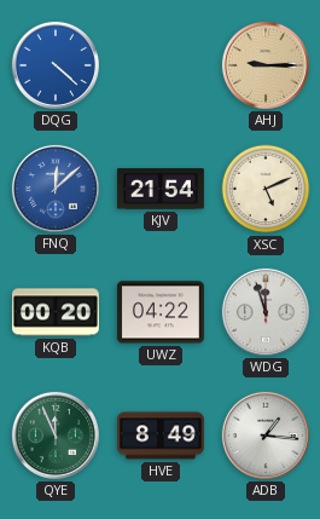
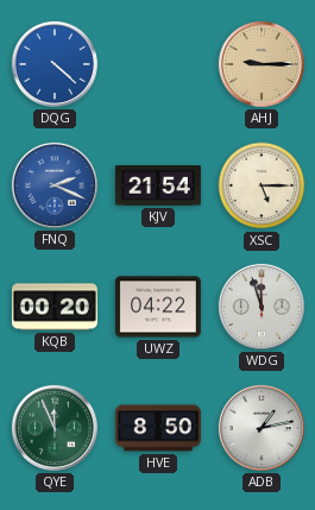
FNQ: 12:08 -> 2:19 (55, 185)
XSC: 5:11 -> 5:15 (262, 185)
HVE: 8:49 -> 8:50 (158, 428)
ADB: 1:16 -> 1:13 (262, 428)
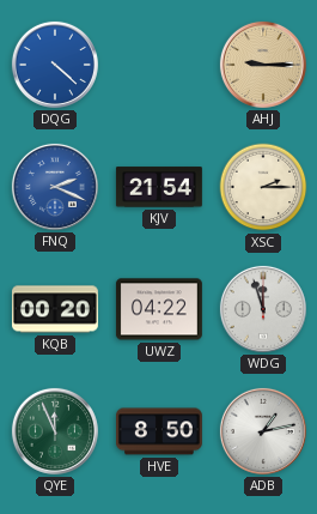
XSC: 5:15 -> 2:15 (263, 187)
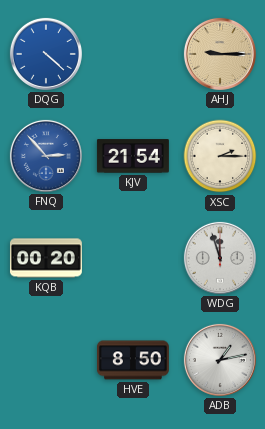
FNQ: 2:19 -> 2:53 (46, 156)
UWZ: 04:22 -> none (159, 309)
QYE: 11:56 -> none (55, 431)
